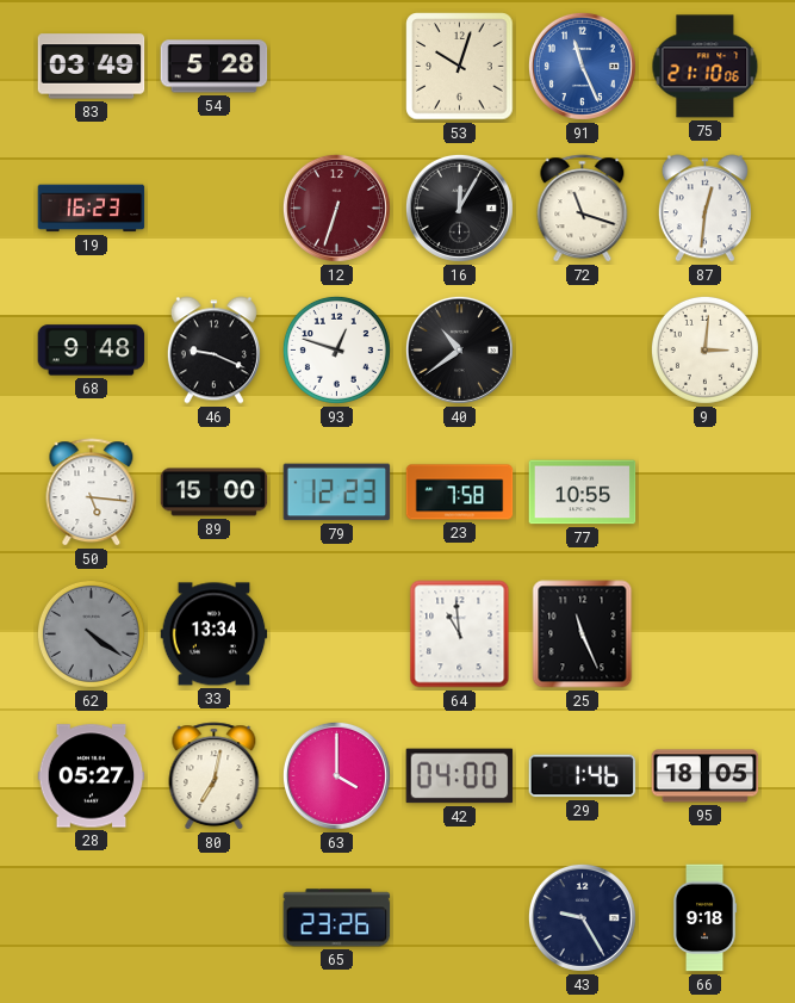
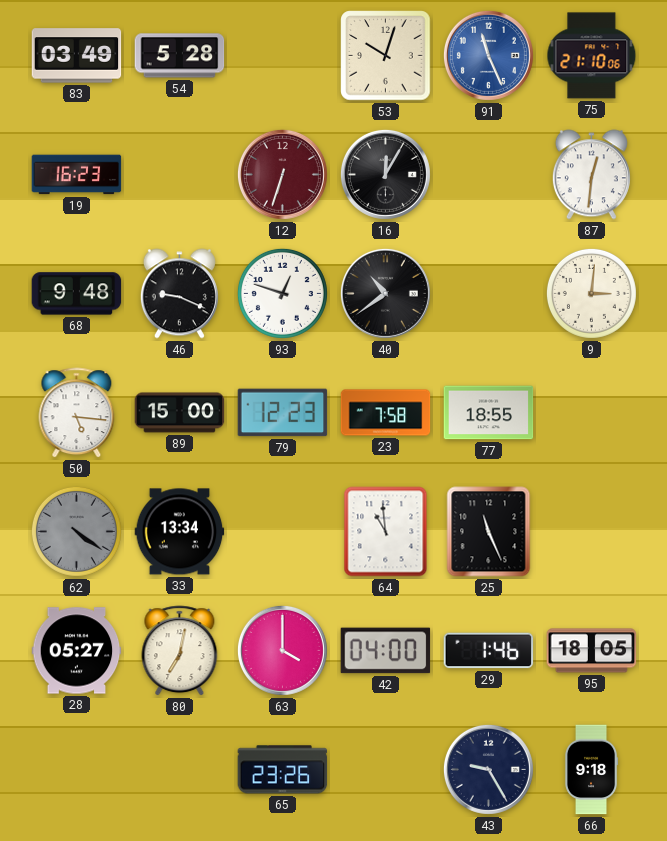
72: 11:18 -> none (583, 209)
77: 10:55 -> 18:55 (489, 413)
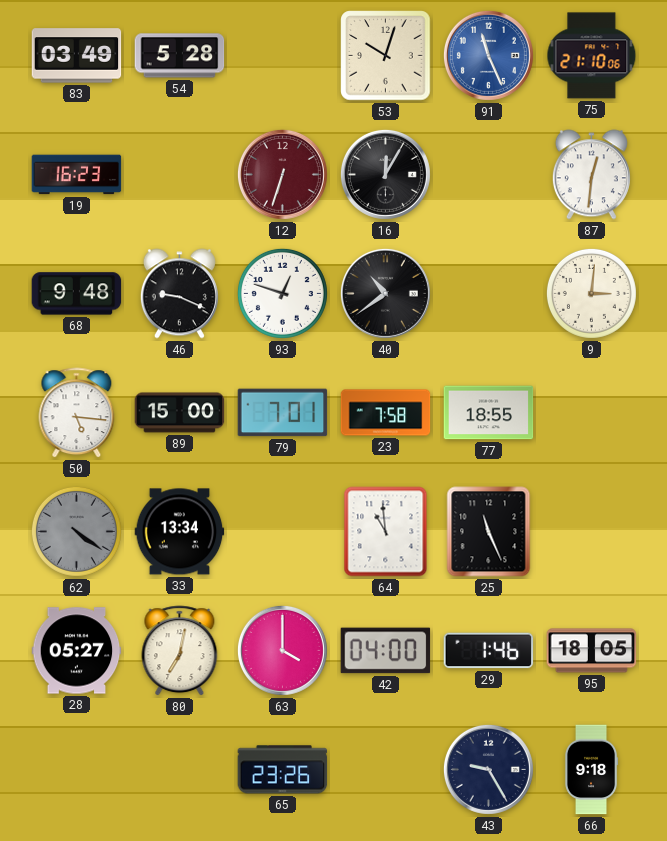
79: 12:23 -> 7:01 (283, 413)
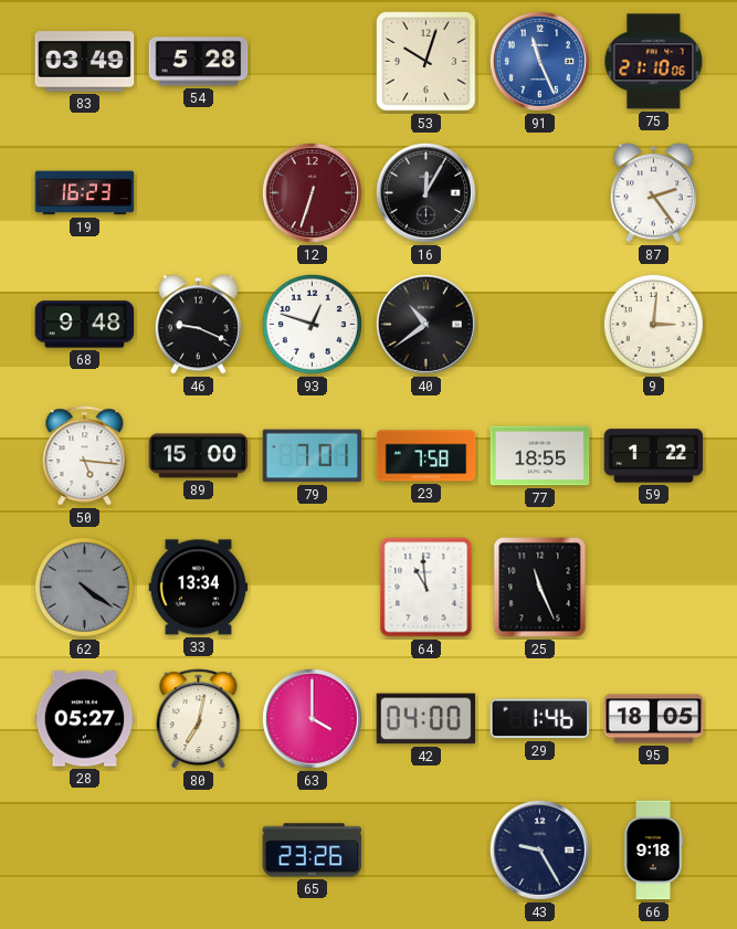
87: 12:31 -> 2:24 (653, 193)
59: none -> 1:22 (654, 456)
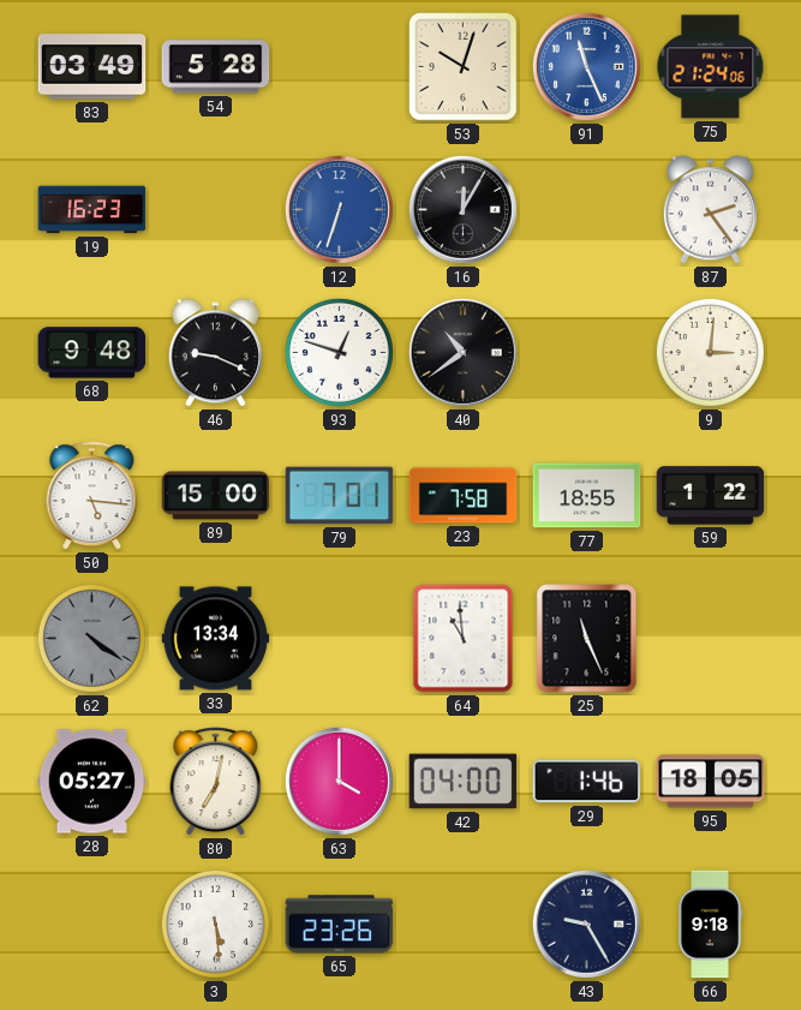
75: 21:10 -> 21:24 (711, 67)
12 dial: burgundy -> blue (339, 209)
3: none -> 5:29 (215, 924)
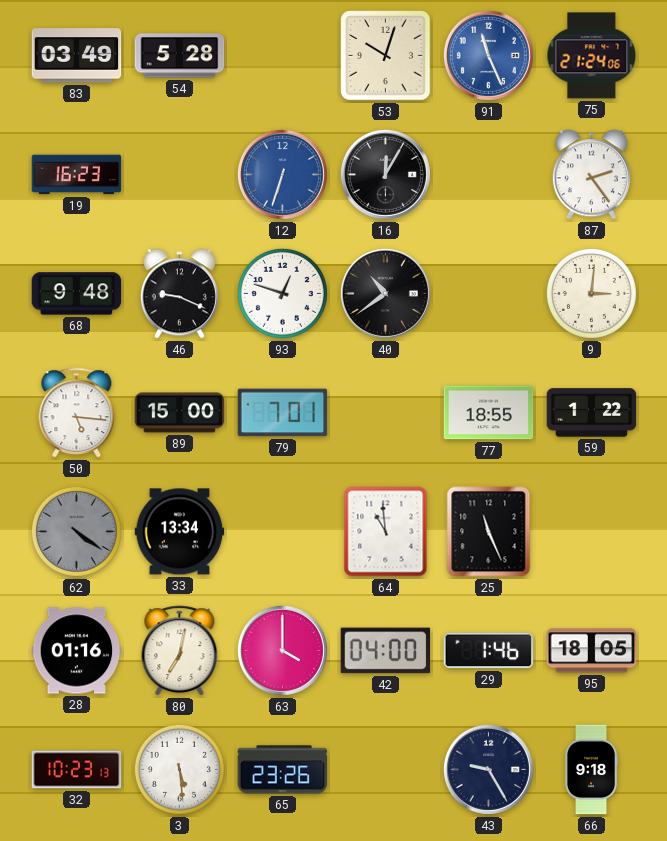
23: 7:58 -> none (464, 496)
28: 05:27 -> 01:16 (77, 651)
32: none -> 10:23 (77, 770)
